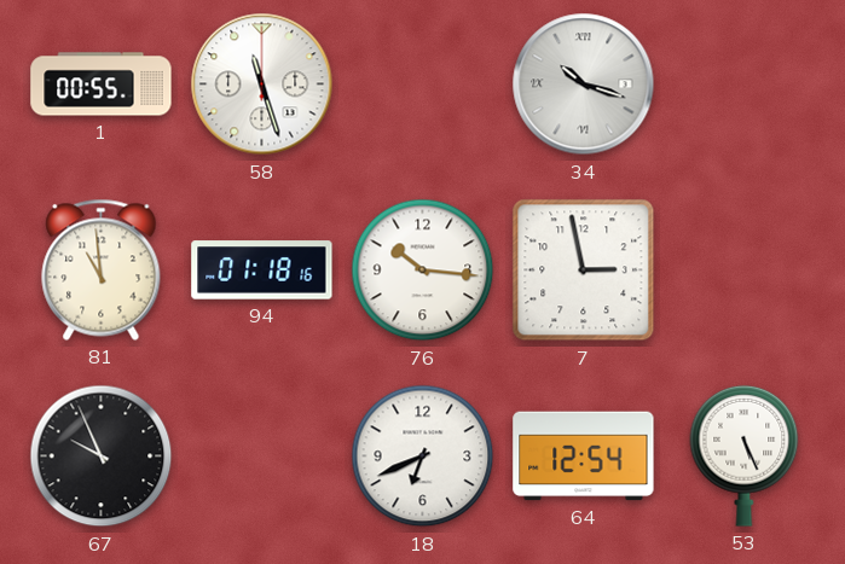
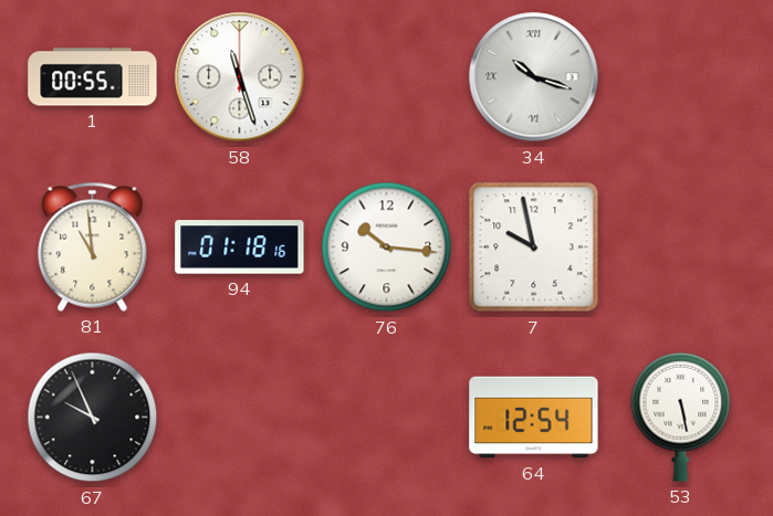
7: 2:58 -> 9:58 (534, 248)
18: 6:41 -> none (423, 457)
53: 5:26 -> 5:28 (681, 417)
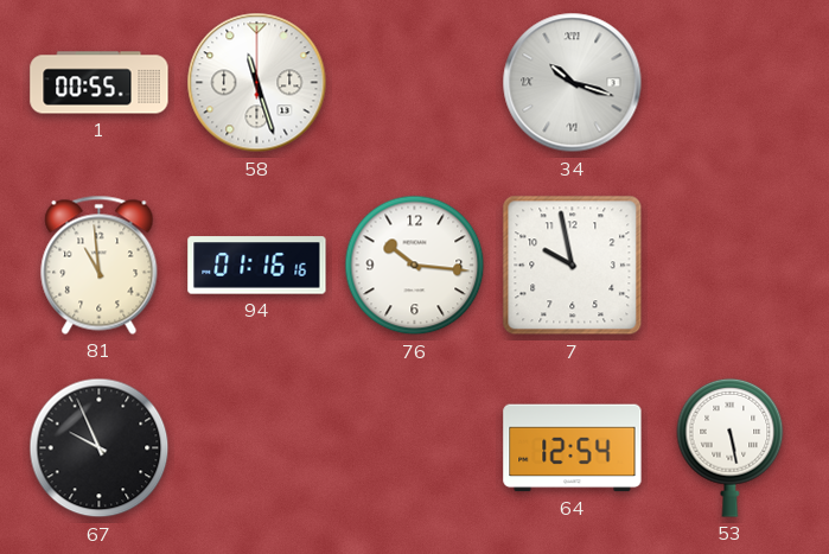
94: 01:18 -> 01:16 (257, 266)
